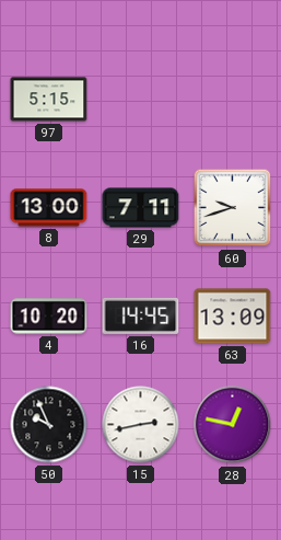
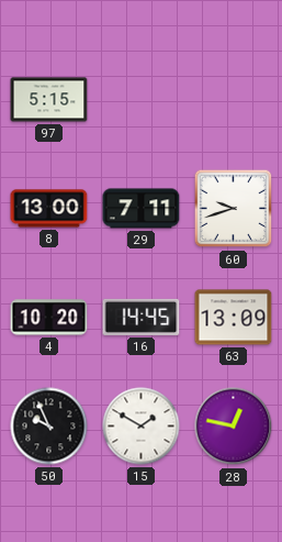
15: 2:43 -> 1:50 (142, 427)
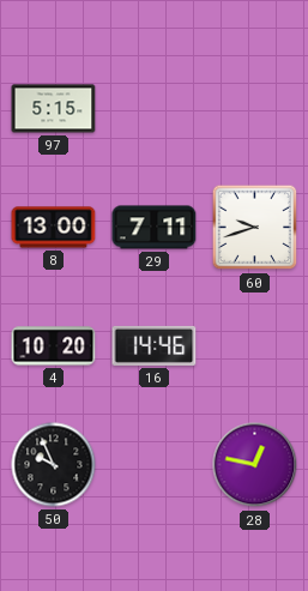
16: 14:45 -> 14:46 (155, 345)
63: 13:09 -> none (234, 318)
15: 1:50 -> none (142, 427)
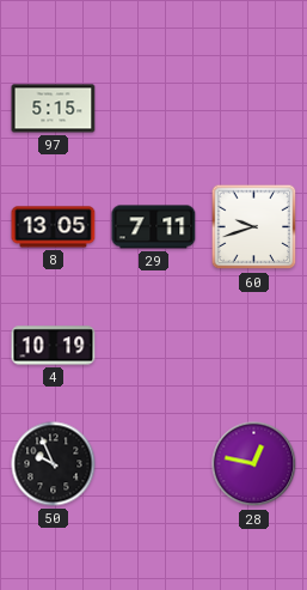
8: 13:00 -> 13:05 (54, 227)
4: 10:20 -> 10:19 (54, 346)
16: 14:46 -> none (155, 345)
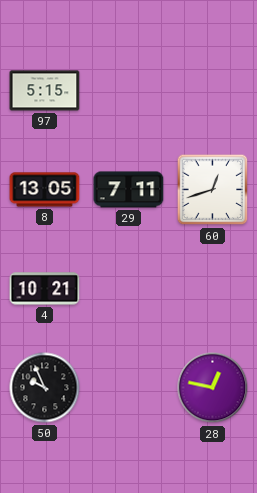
60: 9:42 -> 12:42 (213, 190)
4: 10:19 -> 10:21 (45, 289)
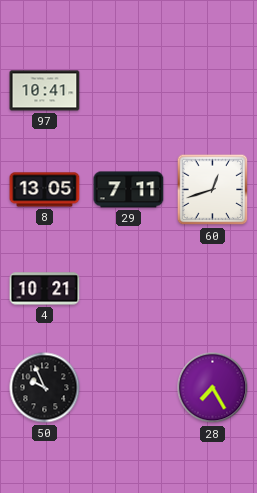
97: 5:15 -> 10:41 (45, 91)
28: 12:47 -> 7:25 (213, 388)
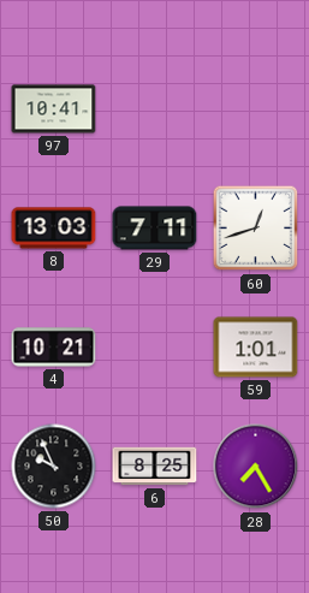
8: 13:05 -> 13:03 (54, 229)
59: none -> 1:01 (256, 348)
6: none -> 8:25 (155, 467)
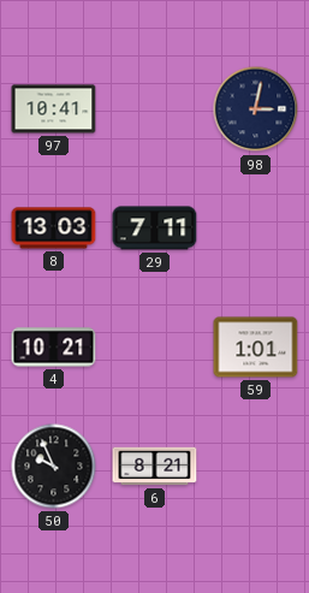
98: none -> 3:02 (256, 109)
60: 12:42 -> none (256, 229)
6: 8:25 -> 8:21 (155, 467)
28: 7:25 -> none (256, 467)
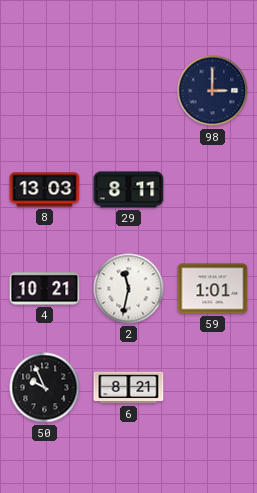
97: 10:41 -> none (54, 109)
98: 3:02 -> 3:00 (213, 91)
29: 7:11 -> 8:11 (129, 190)
2: none -> 11:32 (129, 289)
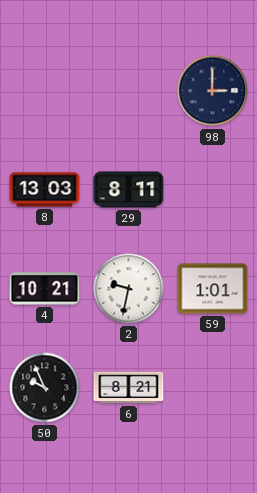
2: 11:32 -> 9:32 (129, 289)
